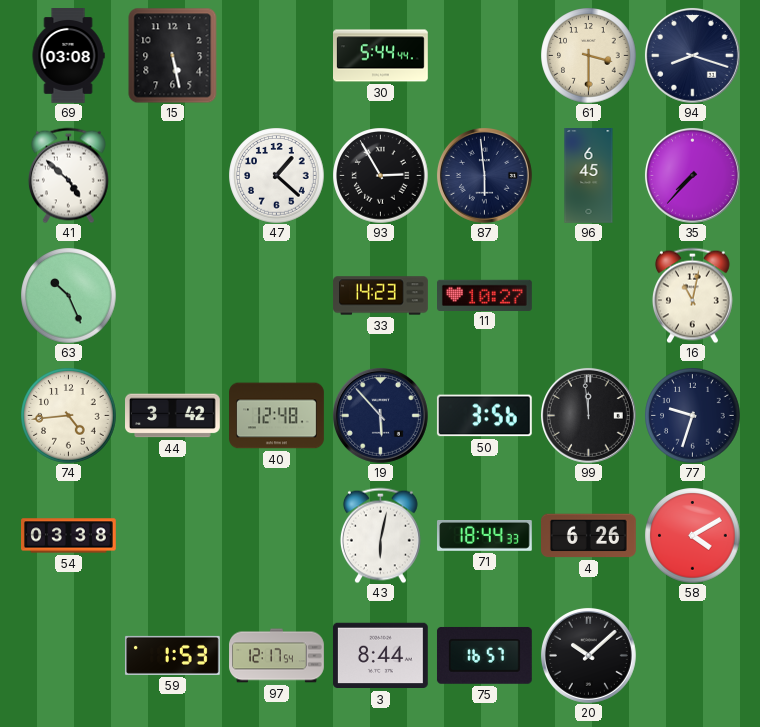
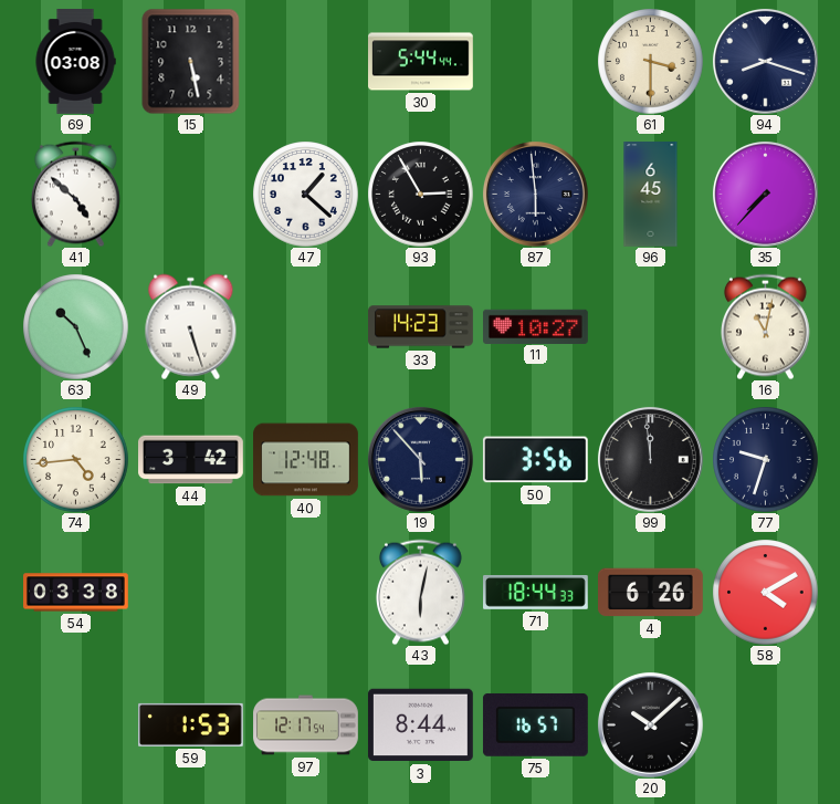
49: none -> 5:27 (191, 326)
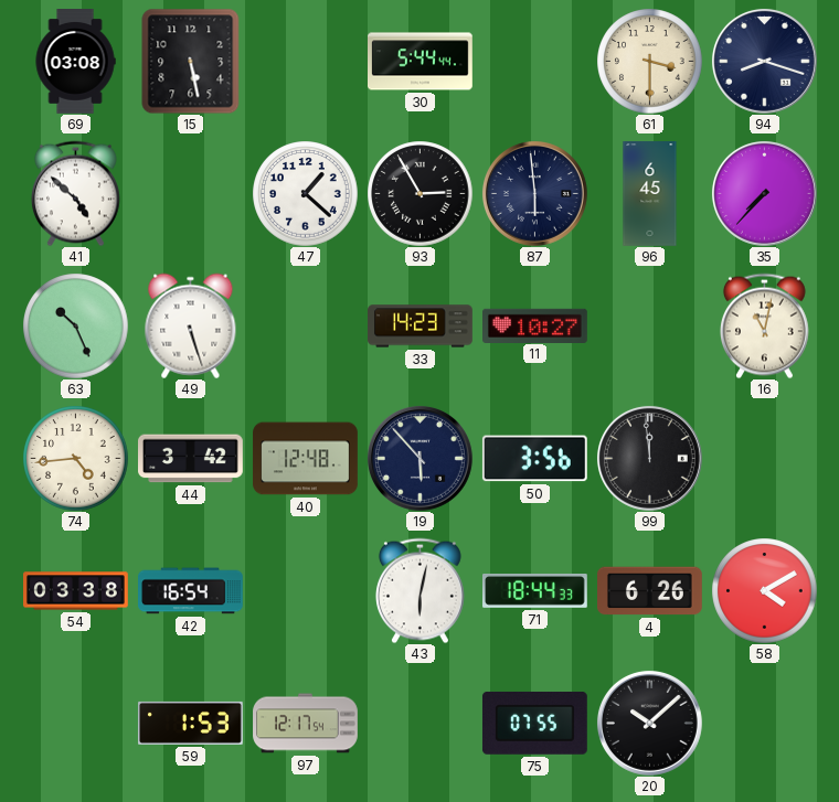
77: 9:33 -> none (765, 459)
42: none -> 16:54 (191, 591)
3: 8:44 -> none (420, 725)
75: 16:57 -> 07:55 (534, 723)
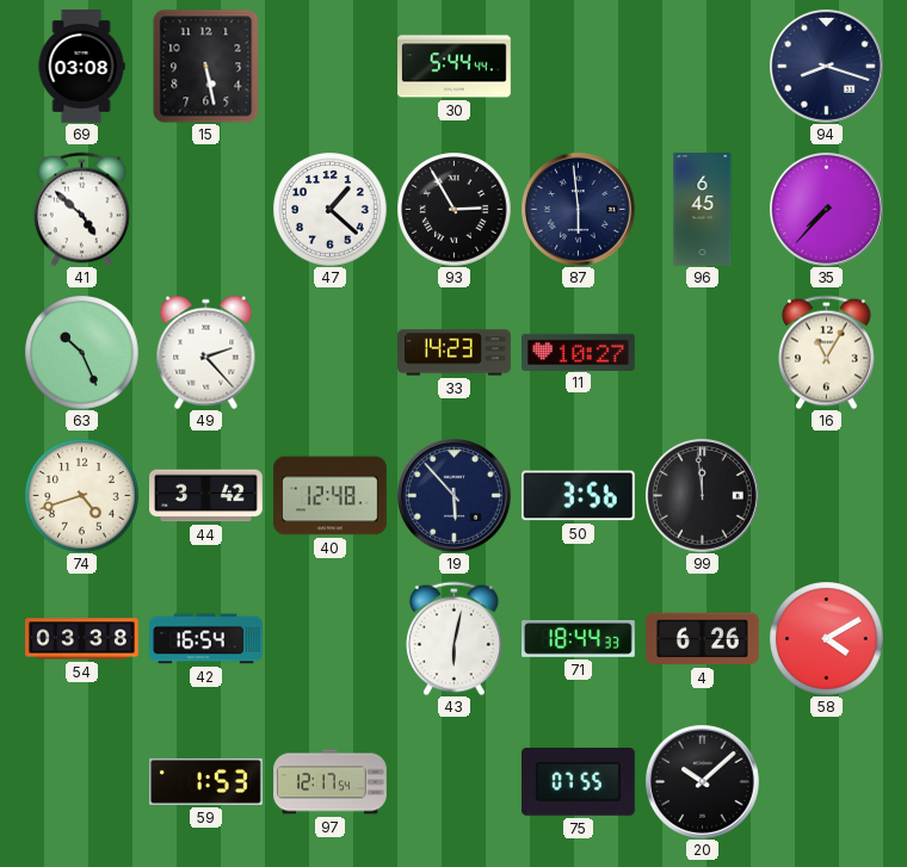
61: 3:30 -> none (649, 61)
49: 5:27 -> 2:23 (206, 352)
16: 11:02 -> 11:05 (826, 352)
74: 4:44 -> 4:42 (81, 495)
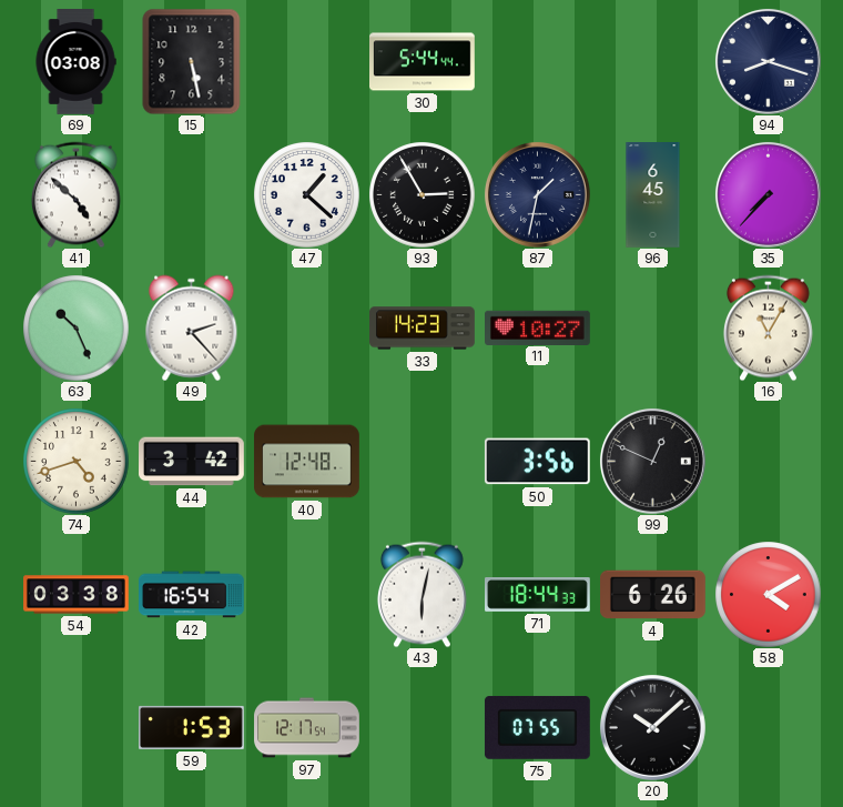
87: 5:59 -> 1:32 (537, 194)
19: 5:53 -> none (453, 495)
99: 11:59 -> 12:49 (652, 461)
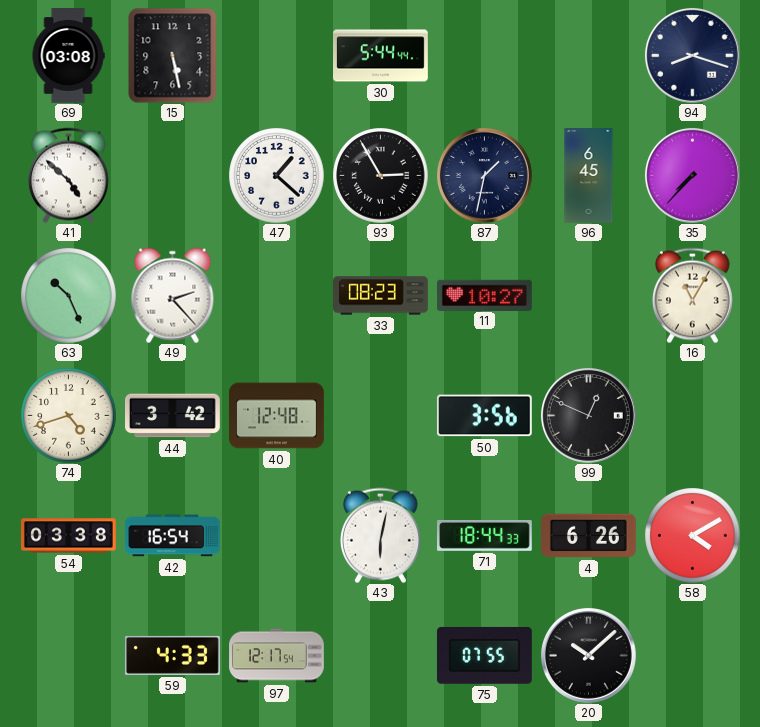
33: 14:23 -> 08:23 (381, 296)
59: 1:53 -> 4:33 (173, 655)
